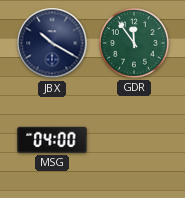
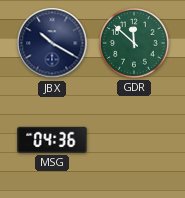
GDR: 11:54 -> 11:52 (134, 43)
MSG: 04:00 -> 04:36 (52, 140)
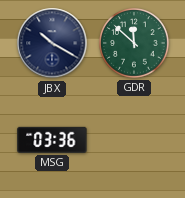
MSG: 04:36 -> 03:36 (52, 140)
